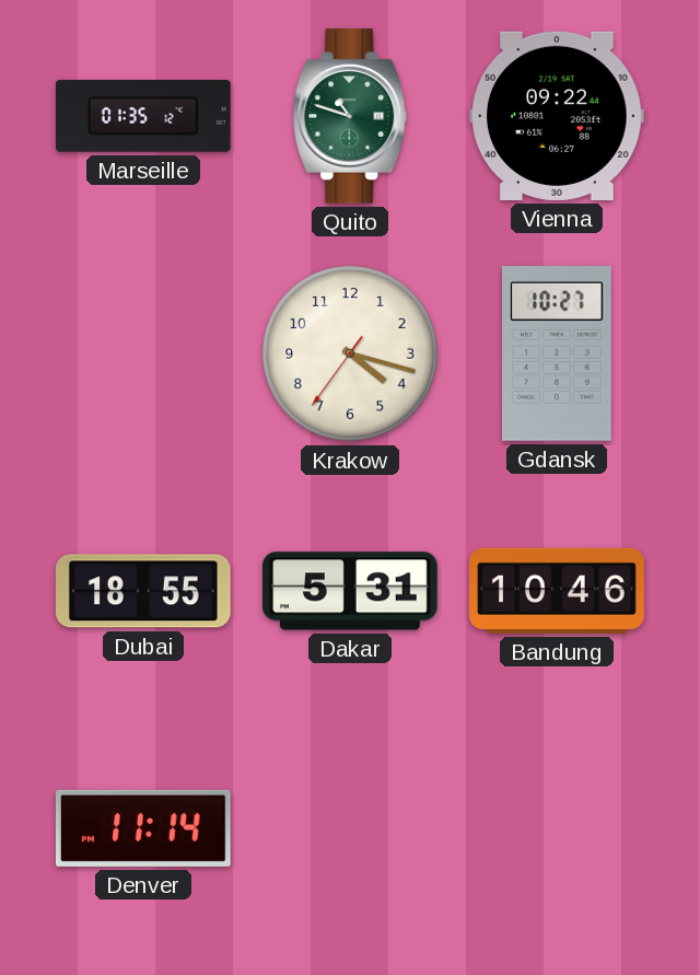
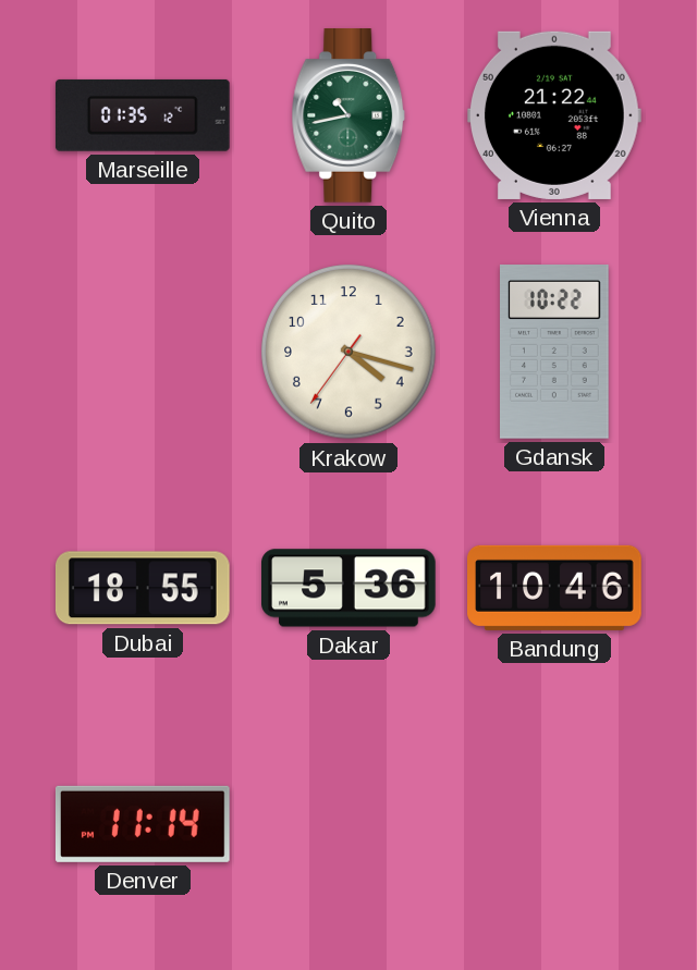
Quito: 10:48 -> 10:43 (348, 116)
Vienna: 09:22 -> 21:22 (555, 115)
Gdansk: 10:27 -> 10:22 (555, 353)
Dakar: 5:31 -> 5:36 (350, 588)
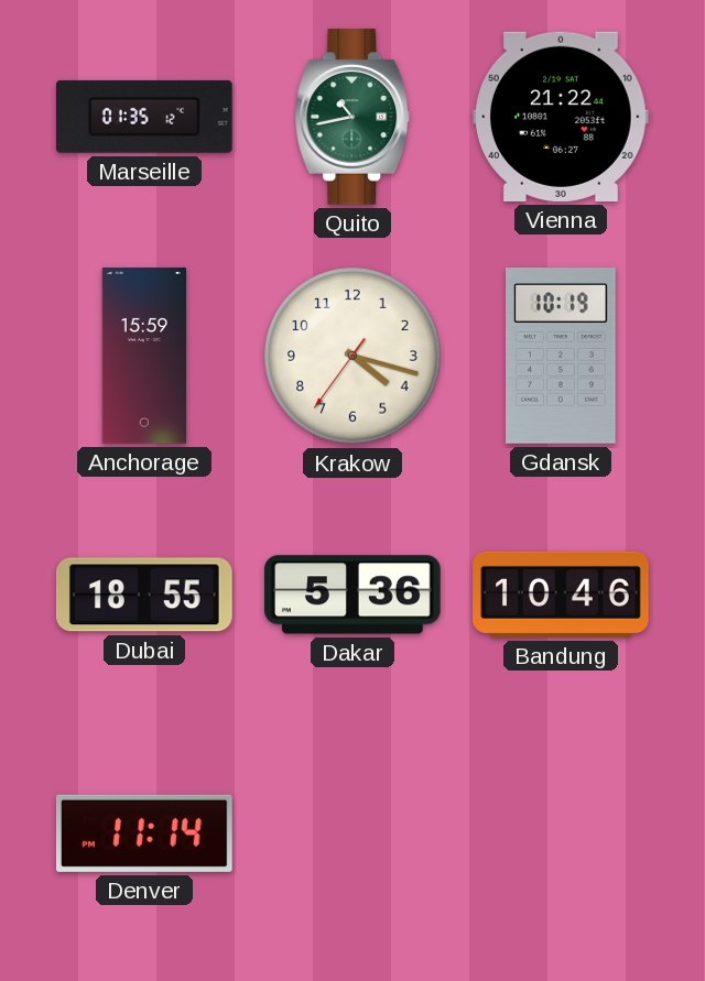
Anchorage: none -> 15:59 (144, 356)
Gdansk: 10:22 -> 10:19 (562, 357)
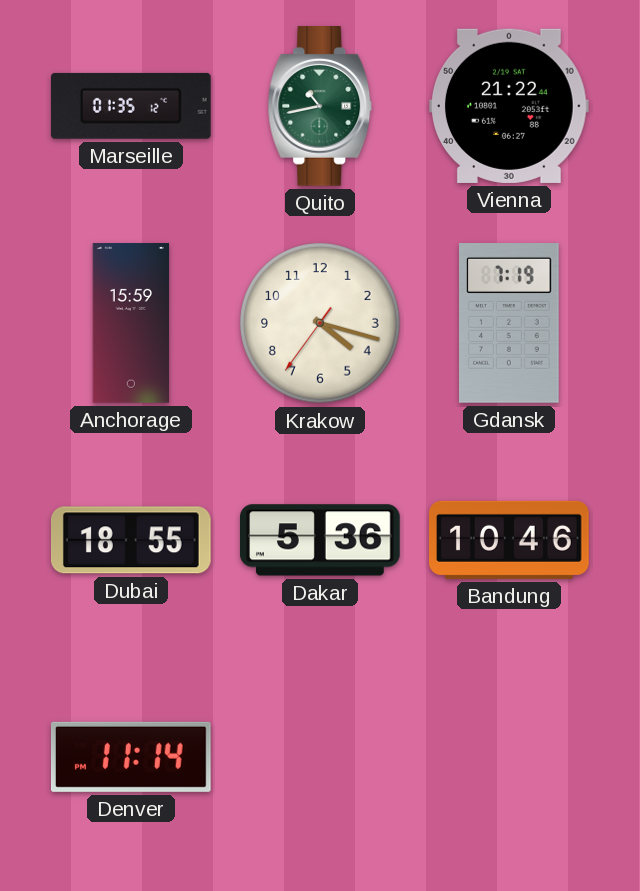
Gdansk: 10:19 -> 7:19 (510, 324)
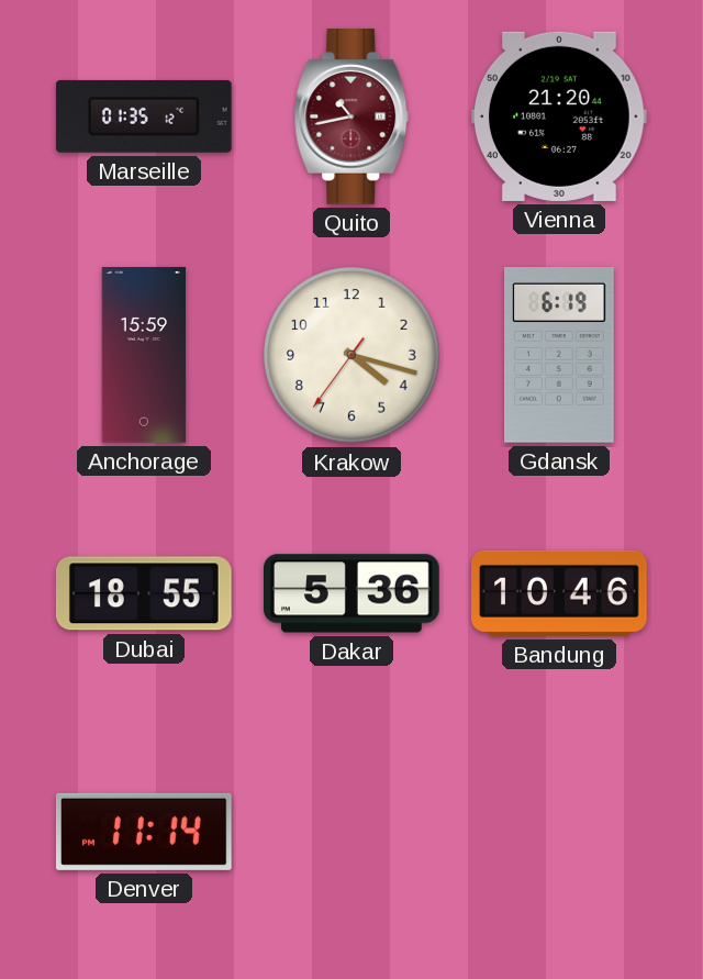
Quito dial: green -> burgundy (351, 118)
Vienna: 21:22 -> 21:20 (560, 116)
Gdansk: 7:19 -> 6:19 (560, 356)
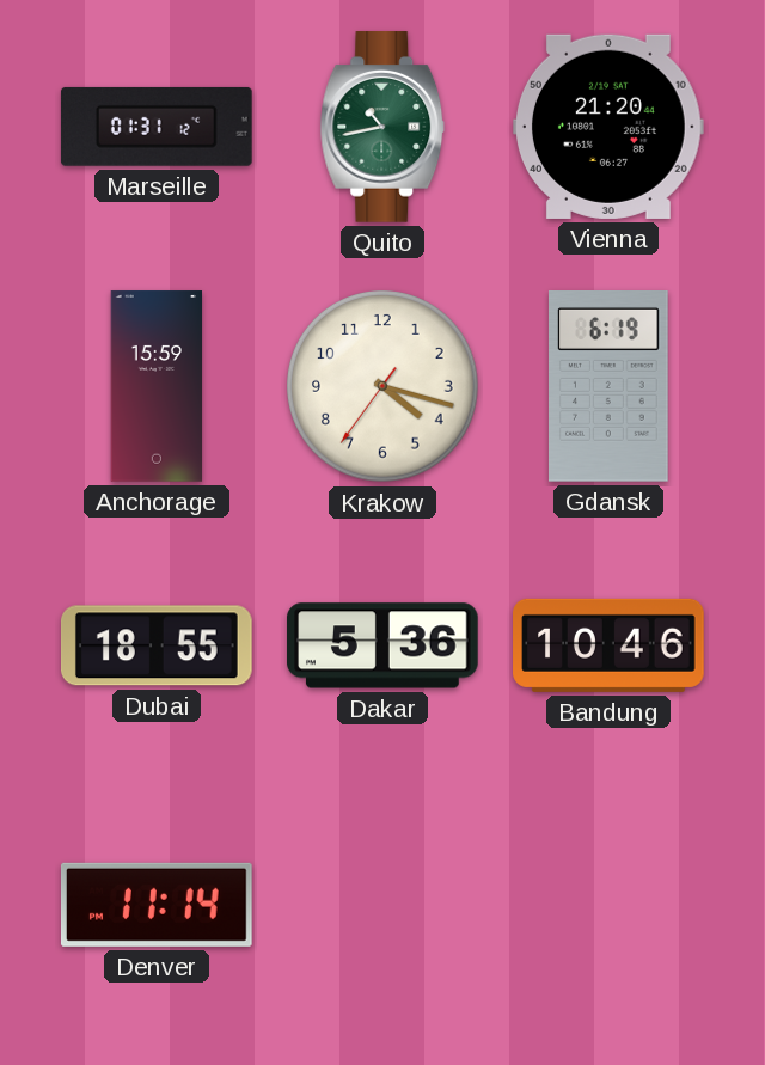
Marseille: 01:35 -> 01:31 (157, 127)
Quito dial: burgundy -> green (382, 128)
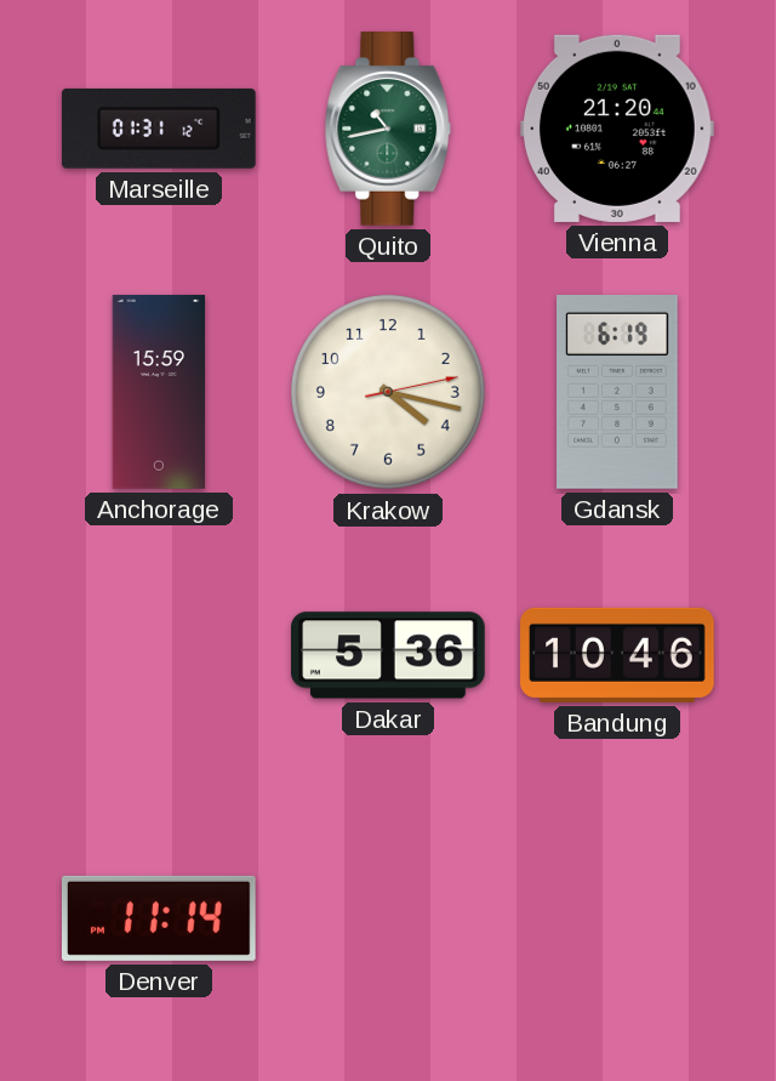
Krakow: 4:17:36 -> 4:17:13 (389, 393)
Dubai: 18:55 -> none (157, 645)
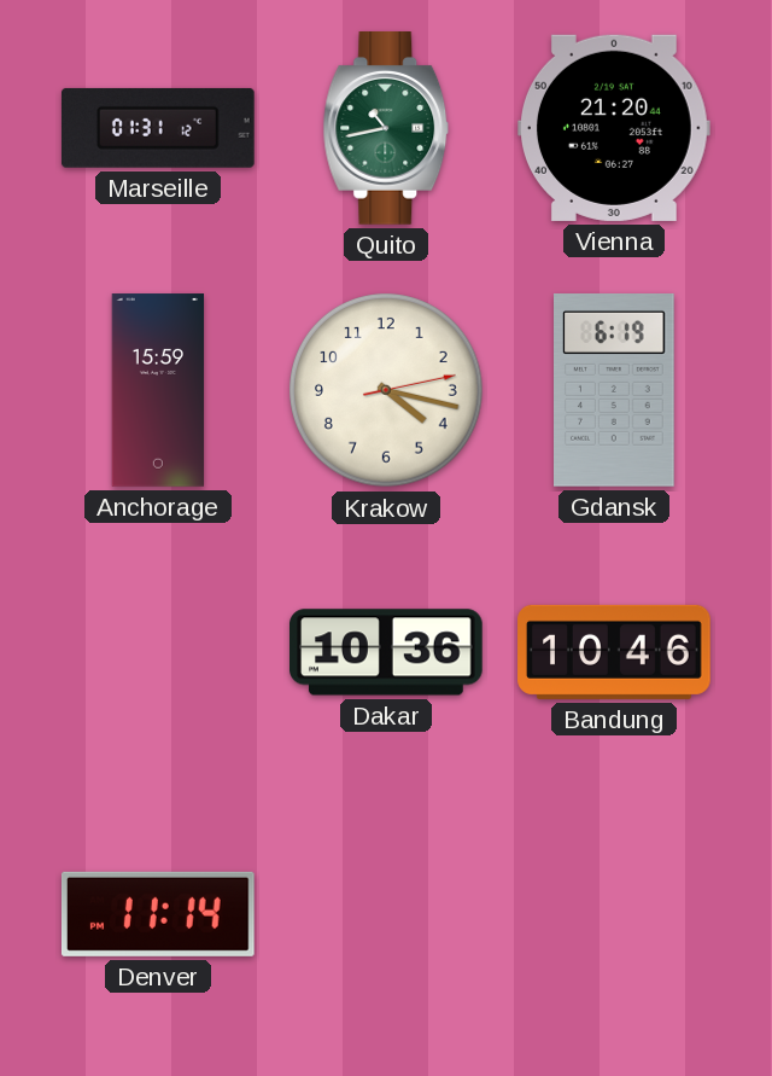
Dakar: 5:36 -> 10:36 (387, 652)
